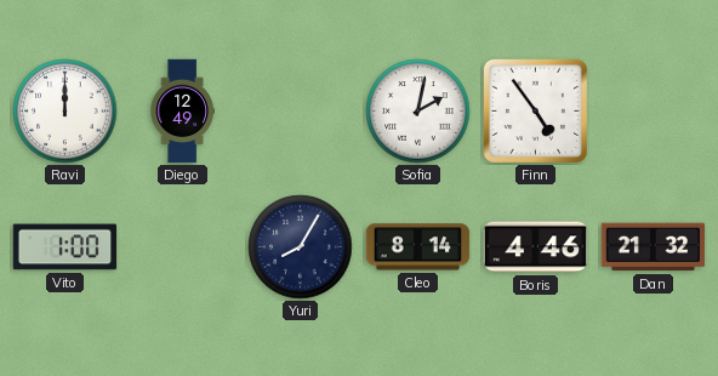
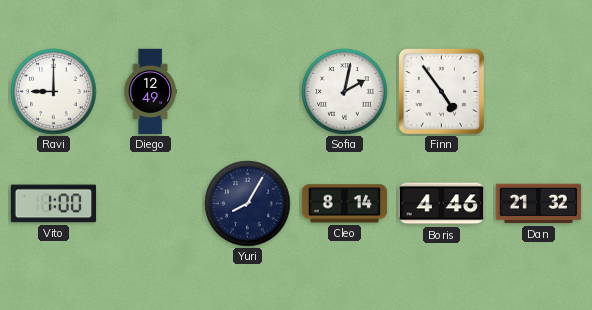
Ravi: 12:00 -> 9:00 (54, 92)
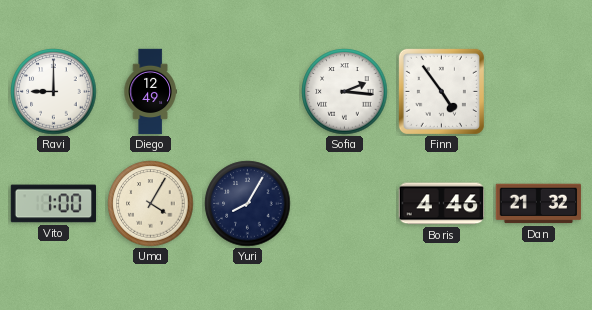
Sofia: 2:02 -> 2:16 (345, 92)
Uma: none -> 4:05 (151, 204)
Cleo: 8:14 -> none (345, 204)
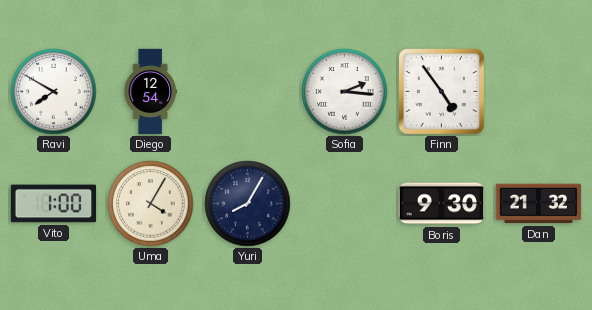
Ravi: 9:00 -> 7:50 (54, 92)
Diego: 12:49 -> 12:54 (150, 92)
Boris: 4:46 -> 9:30 (442, 204)
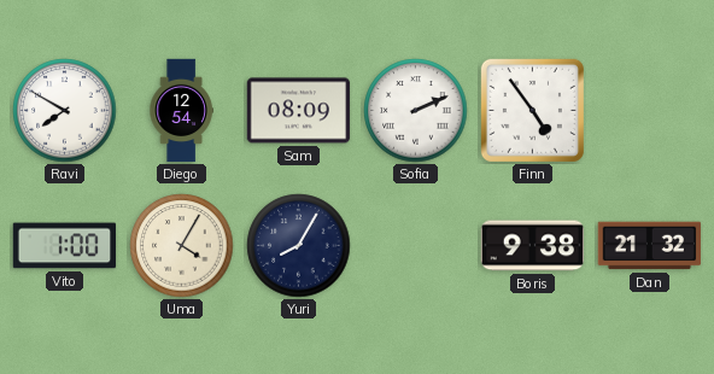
Sam: none -> 08:09 (299, 111)
Sofia: 2:16 -> 2:11 (416, 111)
Boris: 9:30 -> 9:38 (533, 246)
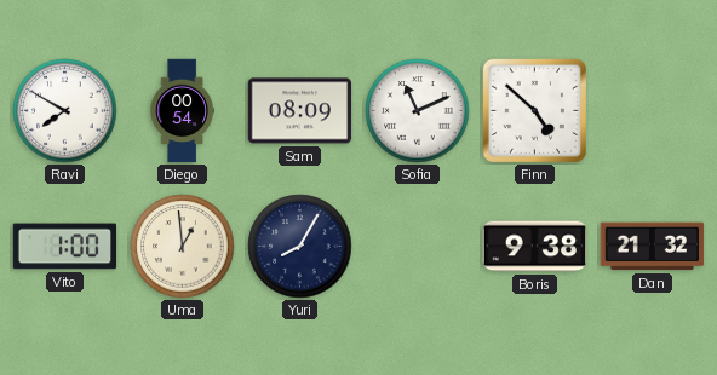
Diego: 12:54 -> 00:54 (182, 111)
Sofia: 2:11 -> 11:11 (418, 111)
Finn: 4:54 -> 4:52 (534, 110)
Uma: 4:05 -> 12:59 (183, 247)
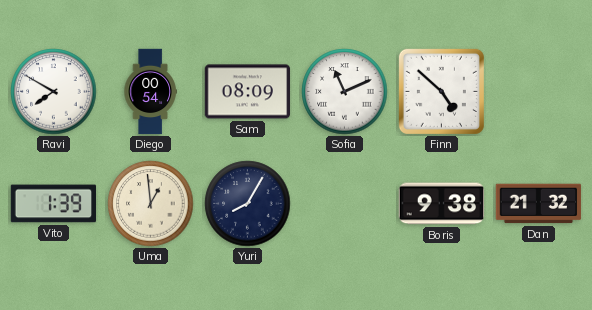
Vito: 1:00 -> 1:39 (54, 204)
